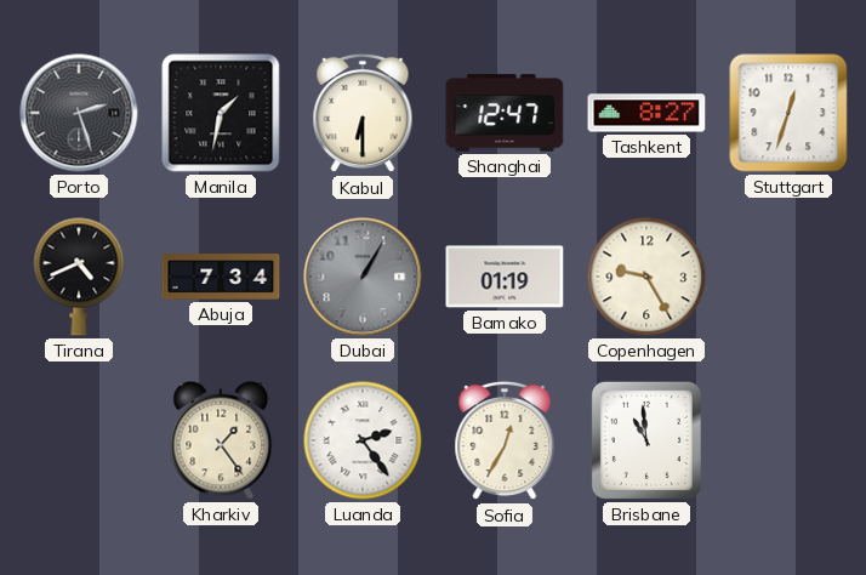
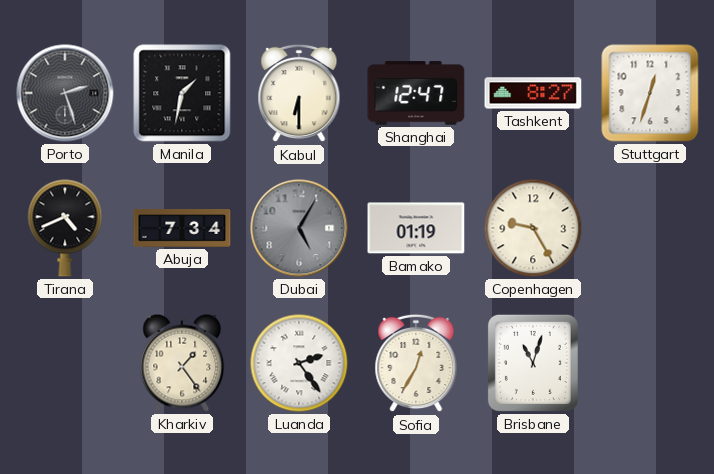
Dubai: 1:05 -> 5:05 (299, 228)
Brisbane: 10:59 -> 11:03 (533, 363)
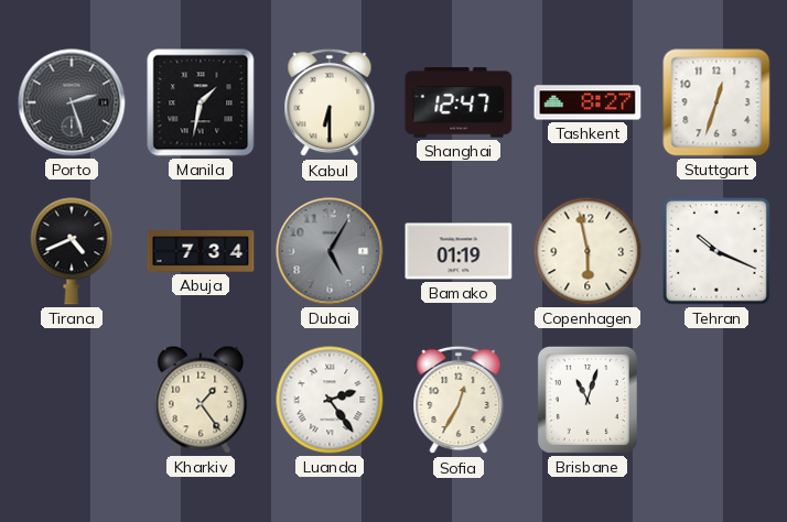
Copenhagen: 9:25 -> 5:58 (587, 251)
Tehran: none -> 10:19 (718, 252)
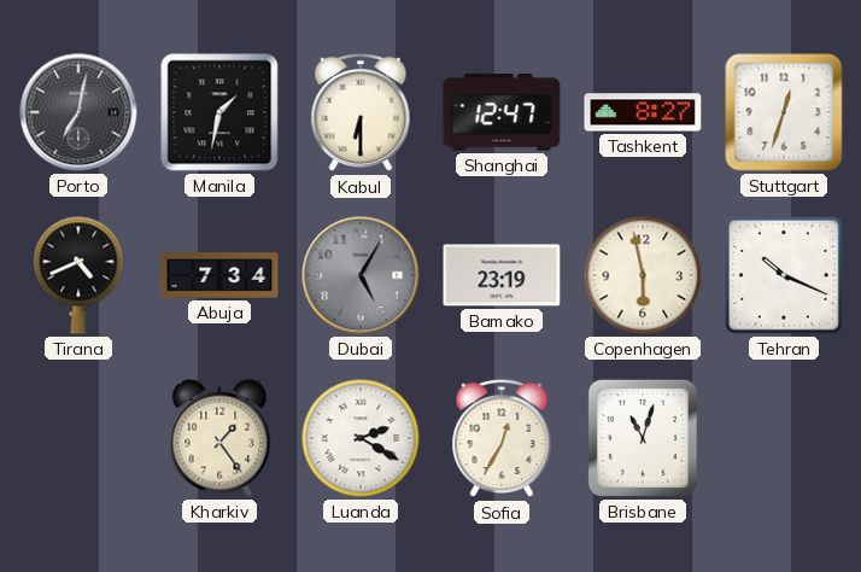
Porto: 2:27 -> 7:02 (78, 112)
Bamako: 01:19 -> 23:19 (502, 275)
Luanda: 2:24 -> 2:20 (361, 438)
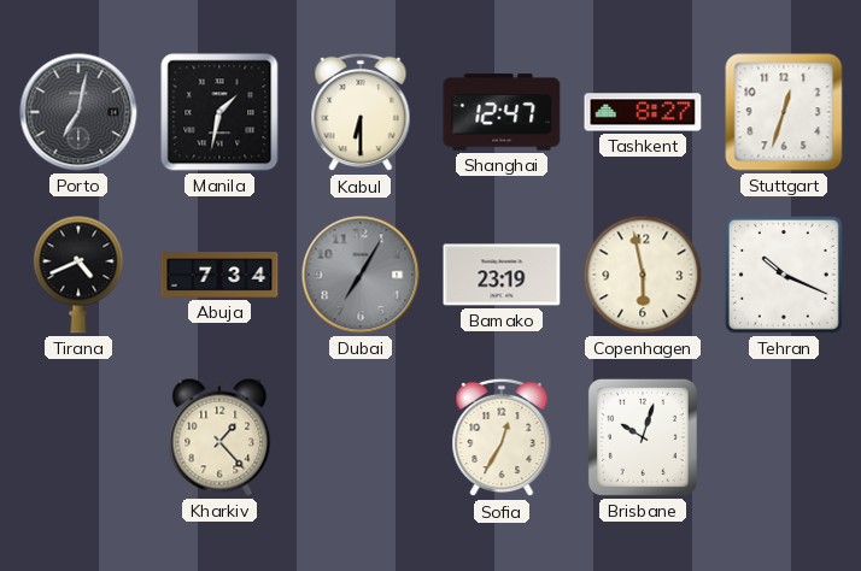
Dubai: 5:05 -> 7:05 (361, 275)
Kharkiv: 1:24 -> 1:23 (219, 437)
Luanda: 2:20 -> none (361, 438)
Brisbane: 11:03 -> 10:03 (643, 437)
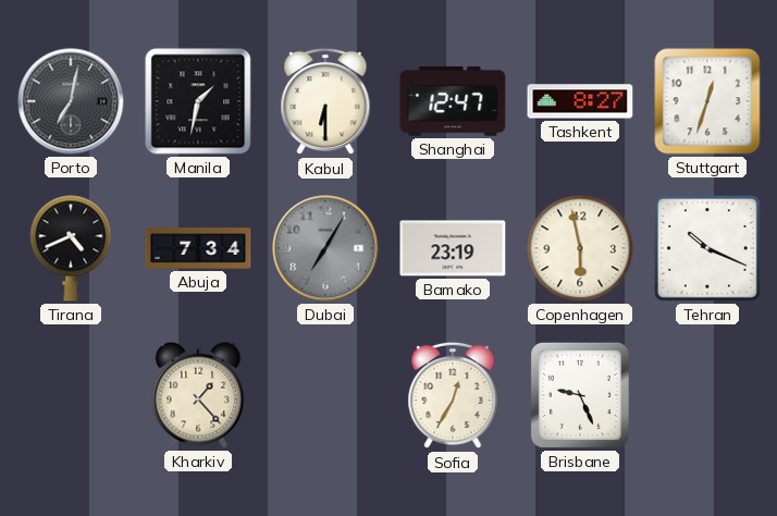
Brisbane: 10:03 -> 9:26 (580, 395)
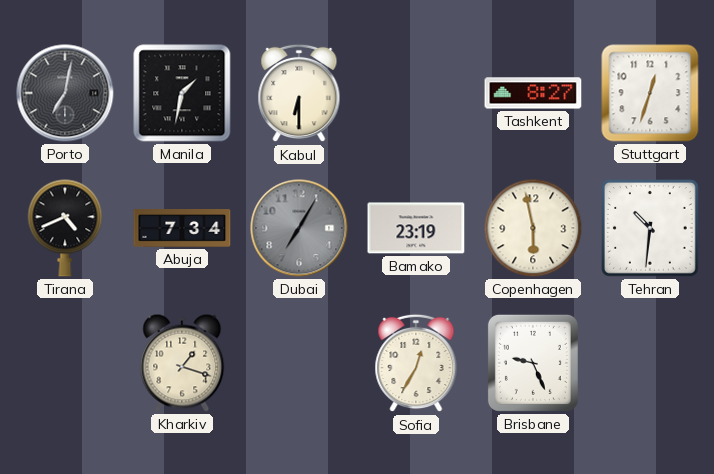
Shanghai: 12:47 -> none (453, 101)
Tehran: 10:19 -> 10:31 (651, 229)
Kharkiv: 1:23 -> 1:18 (182, 363)
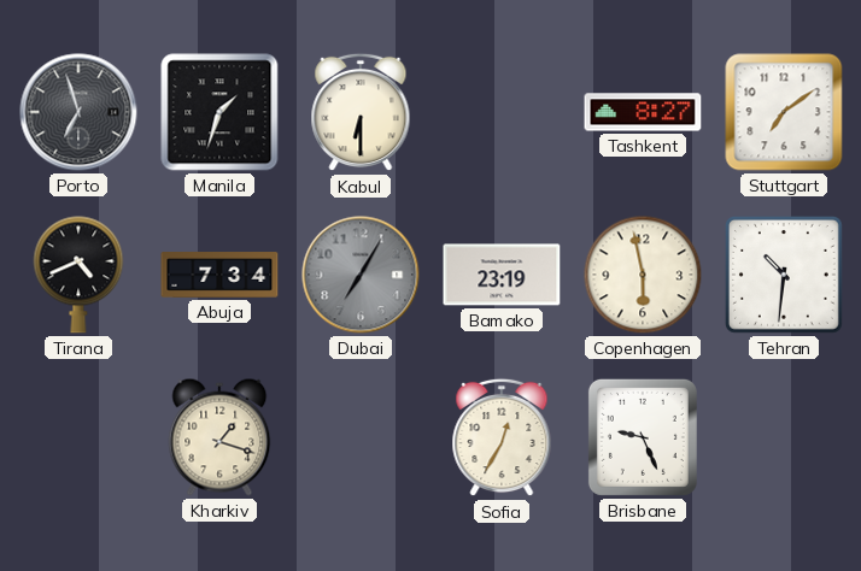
Porto: 7:02 -> 6:57 (78, 112)
Manila: 1:32 -> 1:33 (219, 112)
Stuttgart: 12:33 -> 7:09 (784, 112)
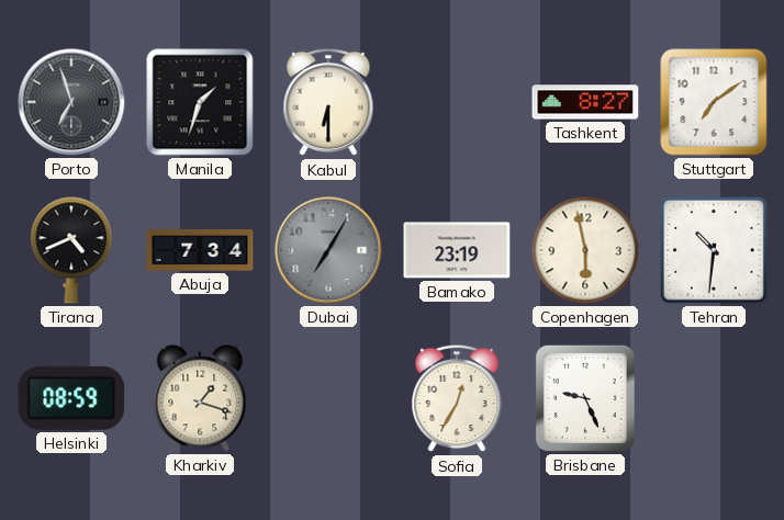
Helsinki: none -> 08:59 (71, 398)
